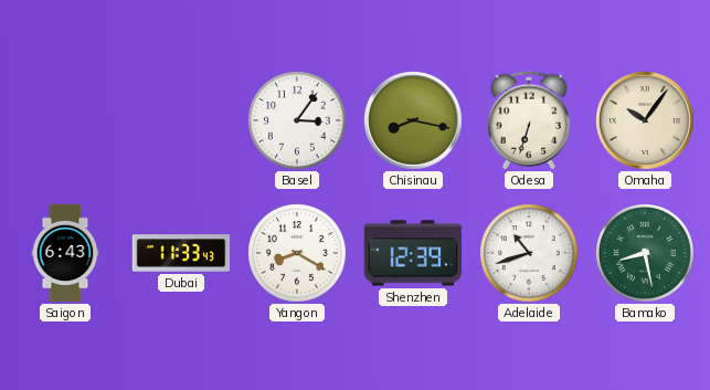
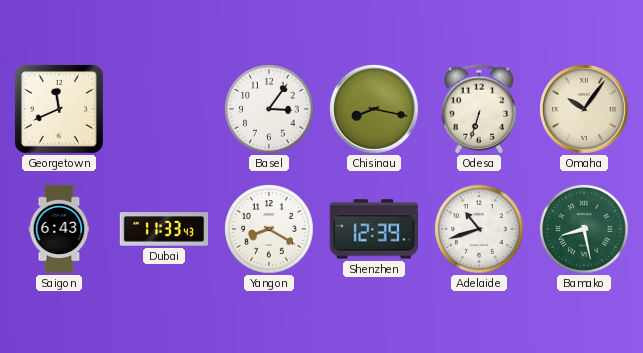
Georgetown: none -> 11:41 (59, 109)
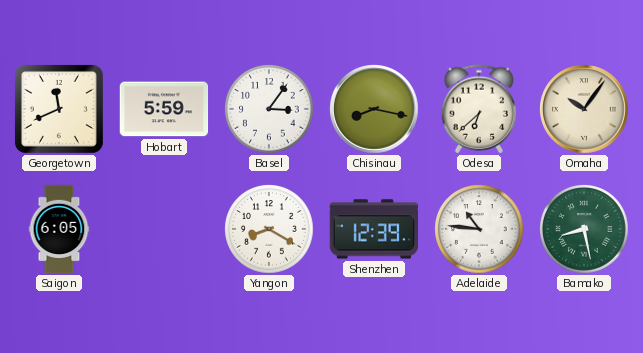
Hobart: none -> 5:59 (164, 109)
Odesa: 6:33 -> 6:38 (479, 109)
Saigon: 6:43 -> 6:05 (59, 229)
Dubai: 11:33 -> none (164, 229)
Adelaide: 10:42 -> 10:46 (479, 229)
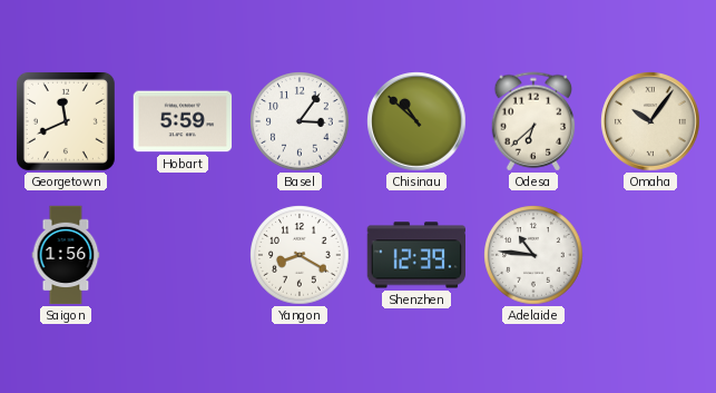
Chisinau: 8:17 -> 10:52 (416, 121)
Saigon: 6:05 -> 1:56 (66, 255)
Bamako: 8:28 -> none (584, 229)
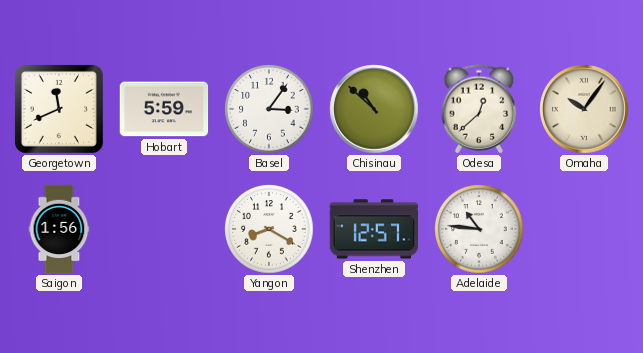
Odesa: 6:38 -> 12:38 (479, 109)
Shenzhen: 12:39 -> 12:57 (373, 229)
